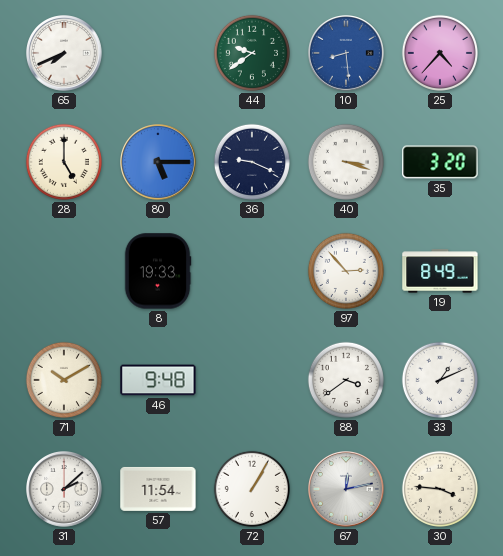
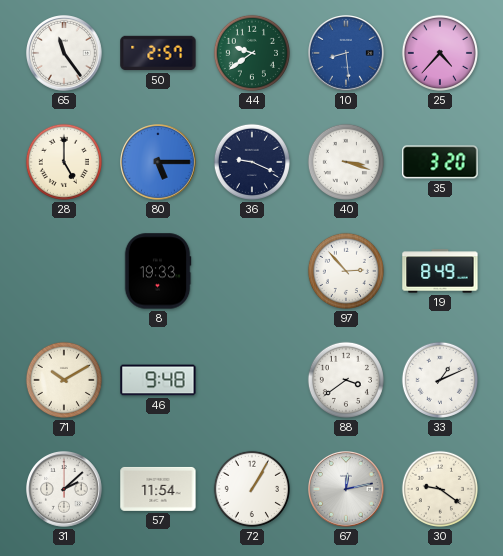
65: 7:41 -> 11:24 (65, 54)
50: none -> 2:57 (158, 53)
30: 3:46 -> 9:21 (440, 489)
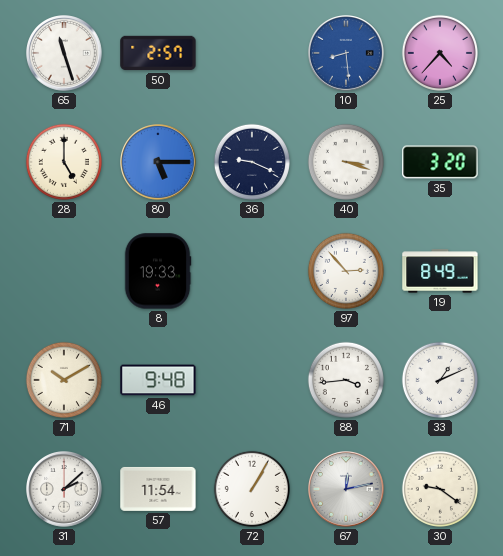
65: 11:24 -> 11:27 (65, 54)
44: 9:39 -> none (252, 53)
88: 3:39 -> 3:44 (346, 380)
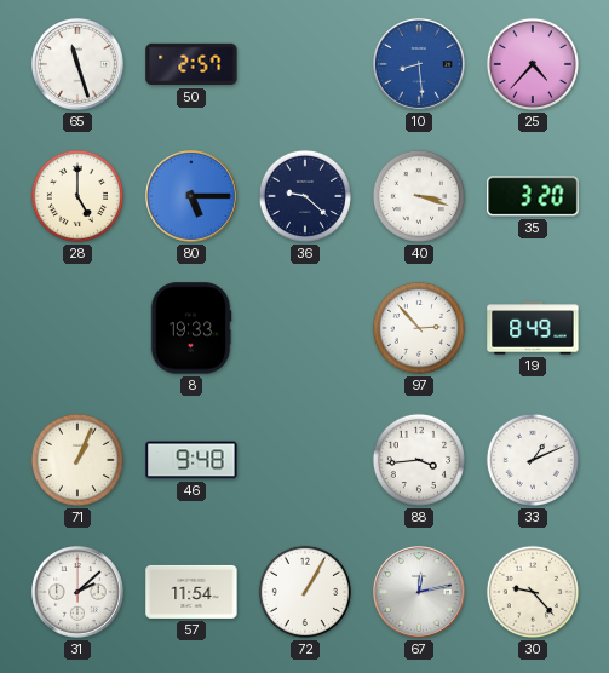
36: 9:19 -> 9:22 (305, 196)
71: 10:10 -> 1:04 (77, 460)
30: 9:21 -> 9:23 (533, 592)
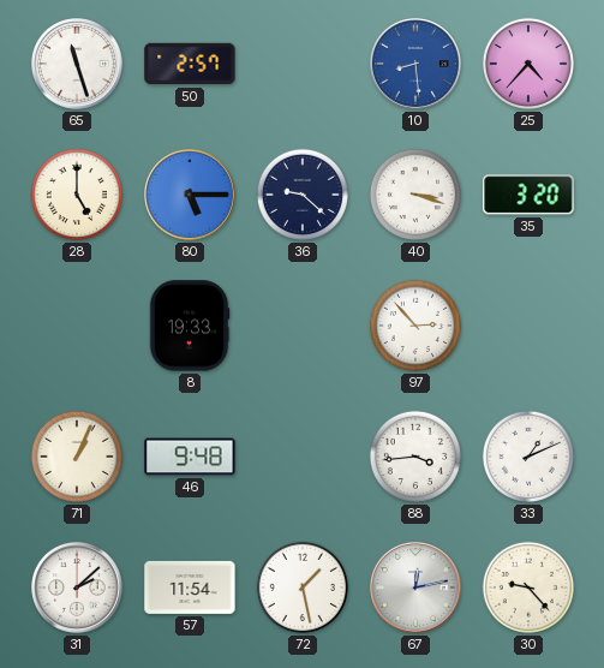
19: 8:49 -> none (533, 328)
72: 1:05 -> 1:28 (303, 588)
